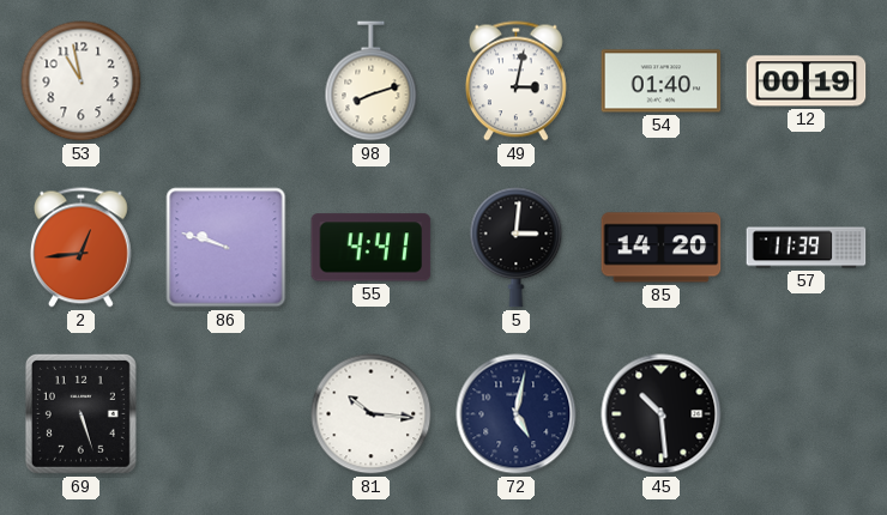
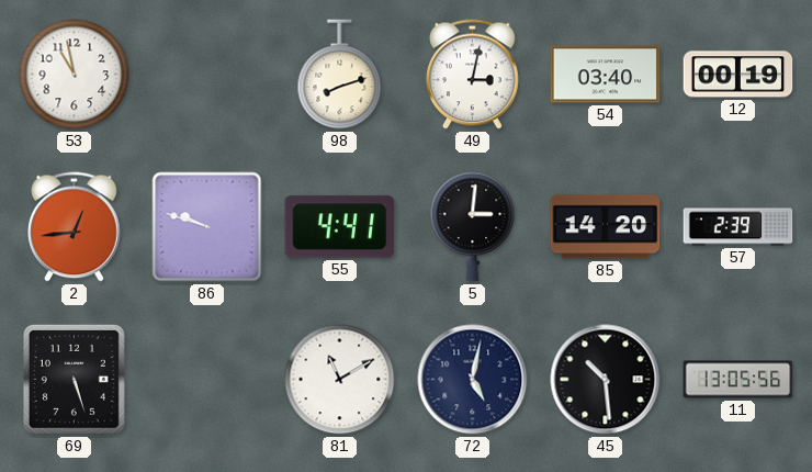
54: 01:40 -> 03:40 (606, 75)
57: 11:39 -> 2:39 (738, 227)
81: 10:16 -> 11:10 (340, 380)
11: none -> 13:05 (738, 380)
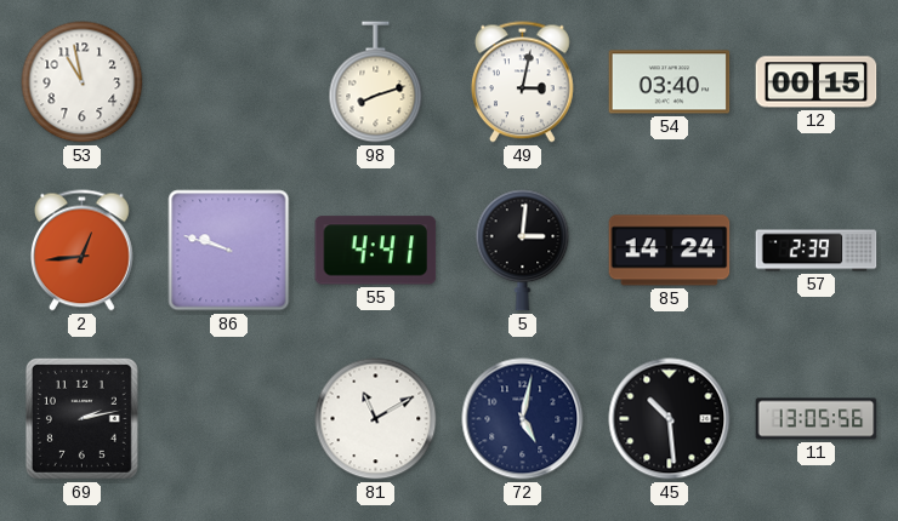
12: 00:19 -> 00:15 (817, 82)
85: 14:20 -> 14:24 (670, 251)
69: 5:27 -> 2:13 (81, 418)
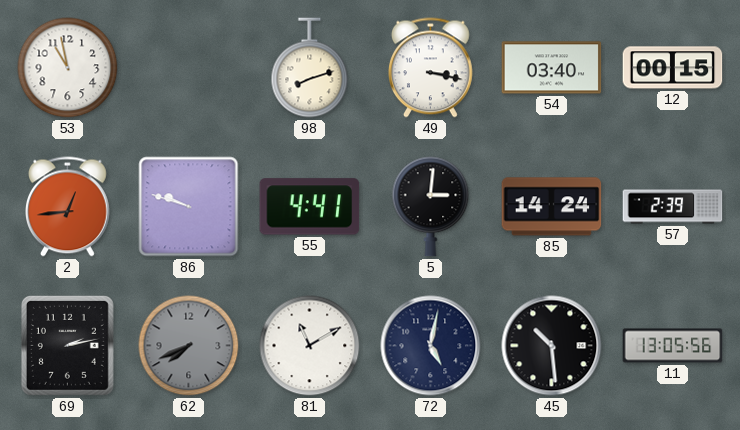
49: 3:02 -> 3:17 (431, 68)
62: none -> 7:41 (189, 346)
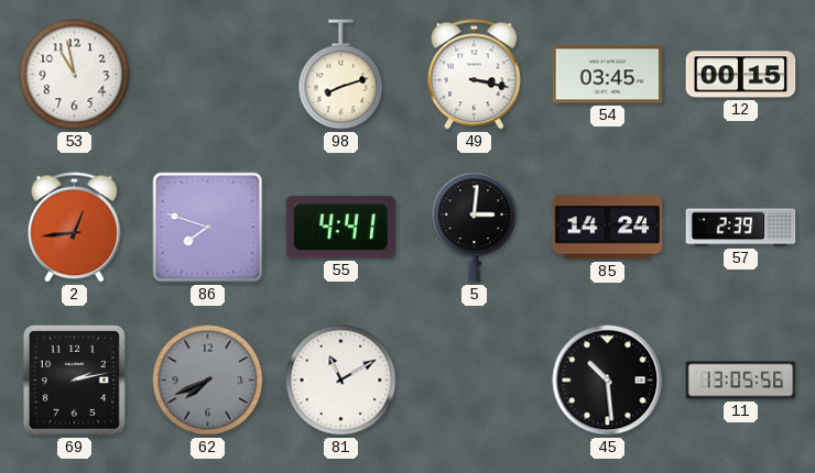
54: 03:40 -> 03:45 (608, 75)
86: 9:48 -> 7:48 (208, 228)
72: 5:02 -> none (431, 346)
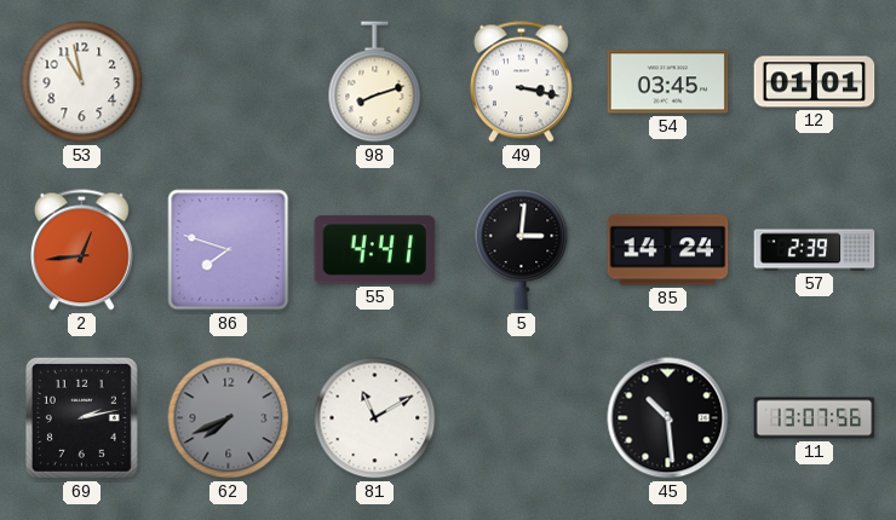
12: 00:15 -> 01:01 (815, 82)
11: 13:05 -> 13:07 (815, 418)
